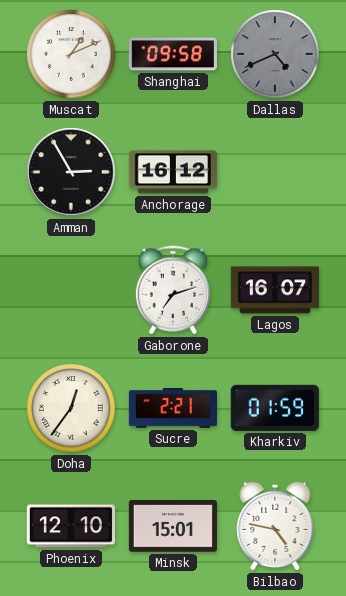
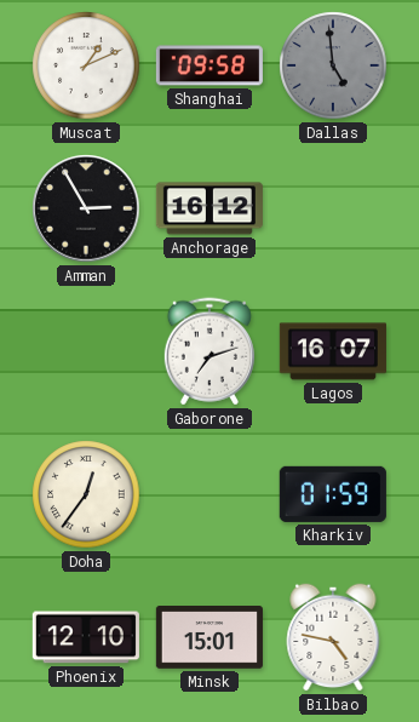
Dallas: 4:41 -> 4:59 (333, 65)
Sucre: 2:21 -> none (172, 409)
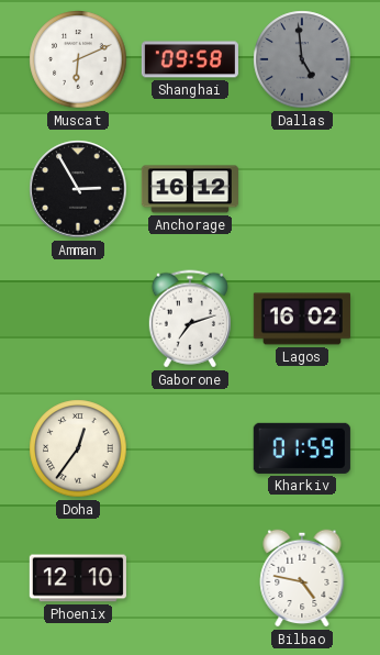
Muscat: 1:11 -> 6:11 (78, 59)
Lagos: 16:07 -> 16:02 (302, 319)
Minsk: 15:01 -> none (209, 637)
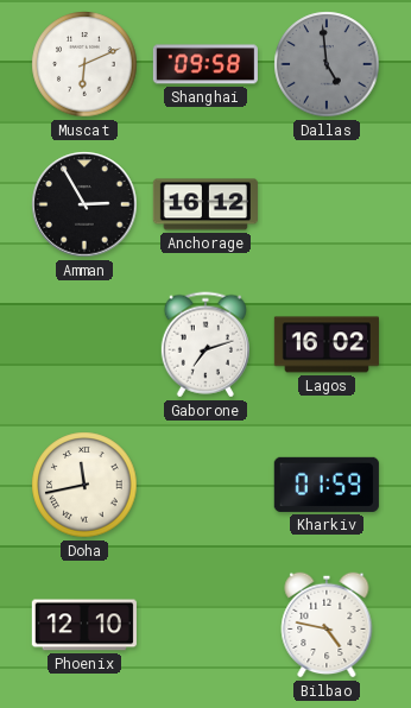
Doha: 12:36 -> 11:43 (84, 485)
